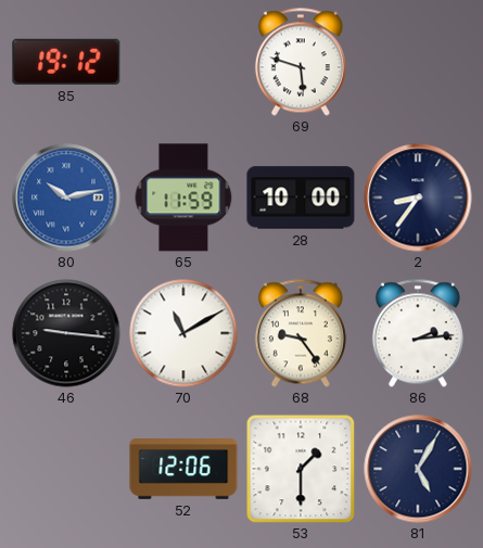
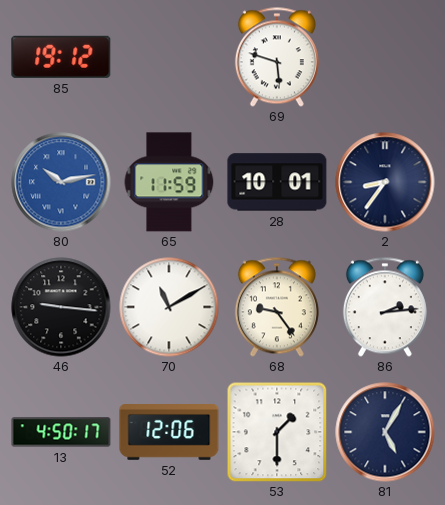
28: 10:00 -> 10:01 (277, 182)
13: none -> 4:50 (61, 432)
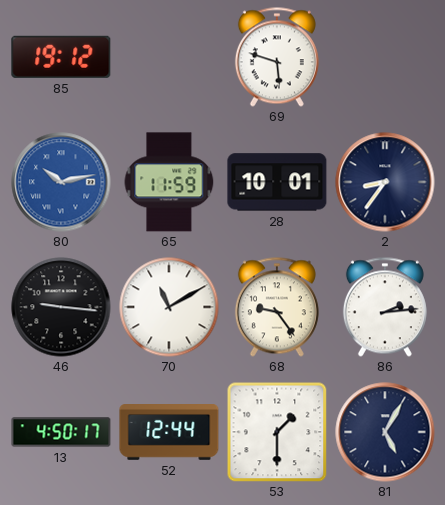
52: 12:06 -> 12:44 (169, 433)
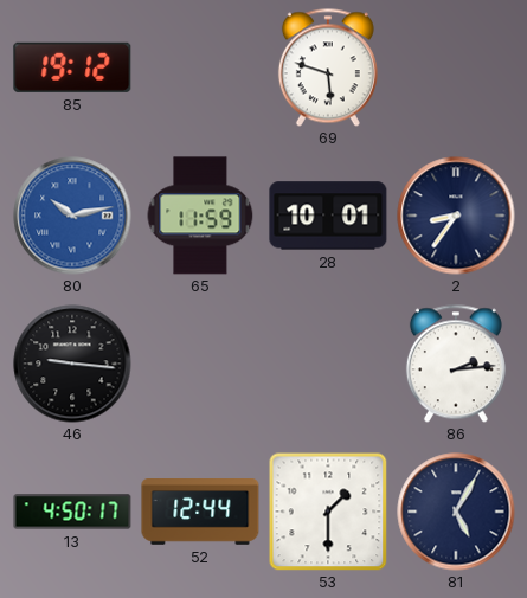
70: 11:10 -> none (169, 307)
68: 9:24 -> none (277, 307)
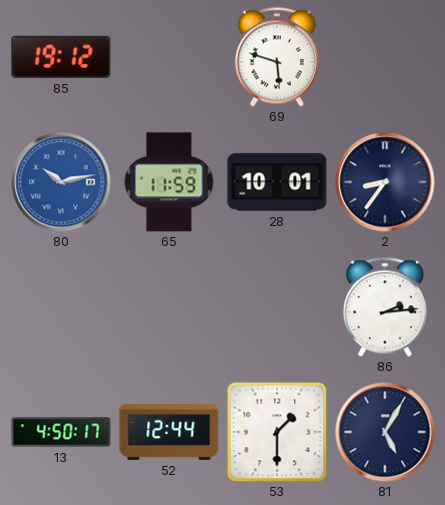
46: 9:16 -> none (72, 364)
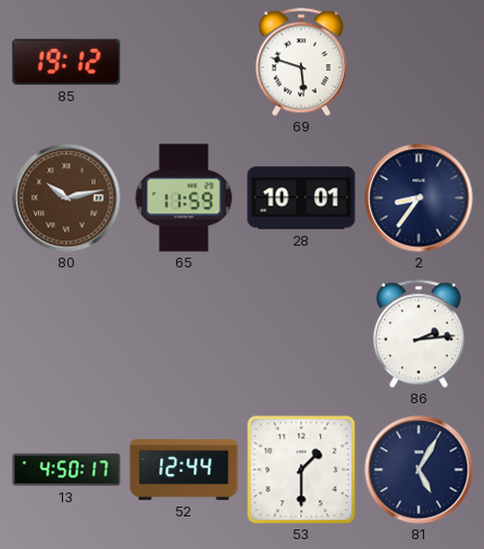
80 dial: blue -> brown (66, 198)
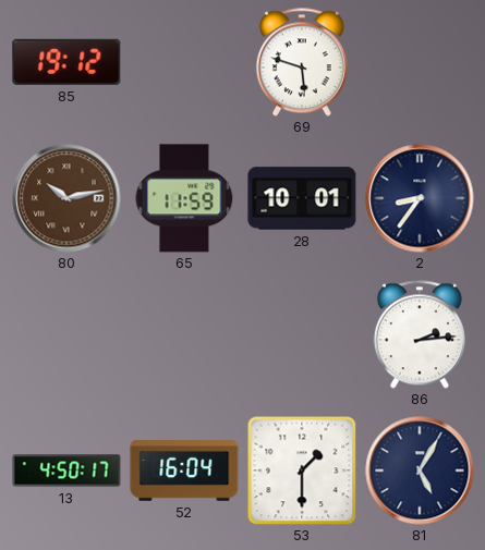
52: 12:44 -> 16:04 (184, 472)
